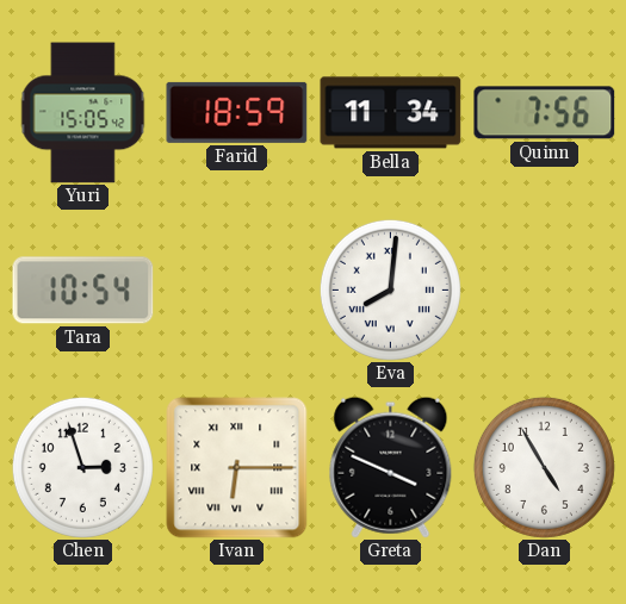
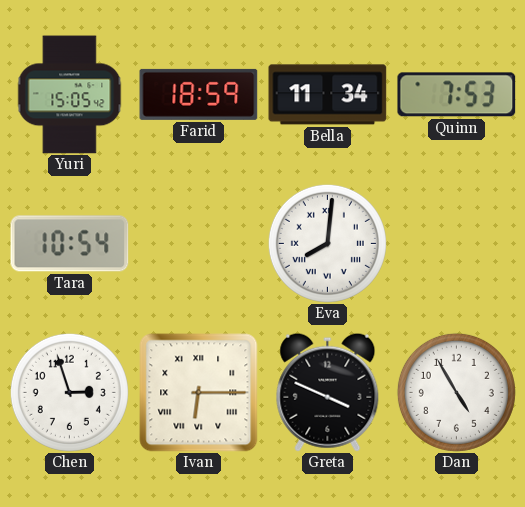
Quinn: 7:56 -> 7:53 (457, 95)
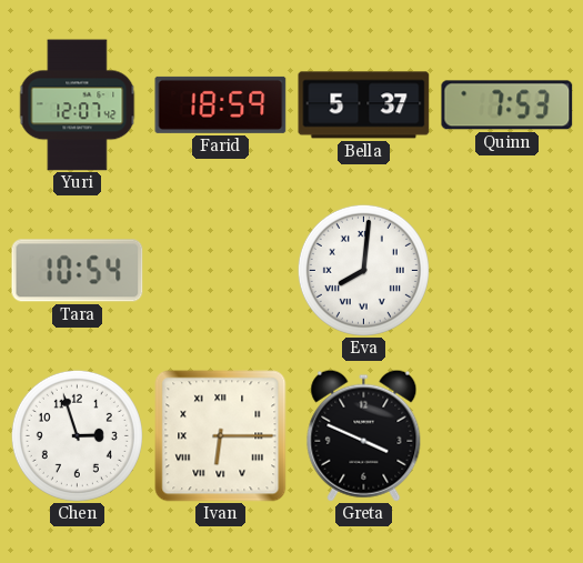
Yuri: 15:05 -> 12:07 (78, 105)
Bella: 11:34 -> 5:37 (364, 105)
Dan: 4:55 -> none (456, 392)
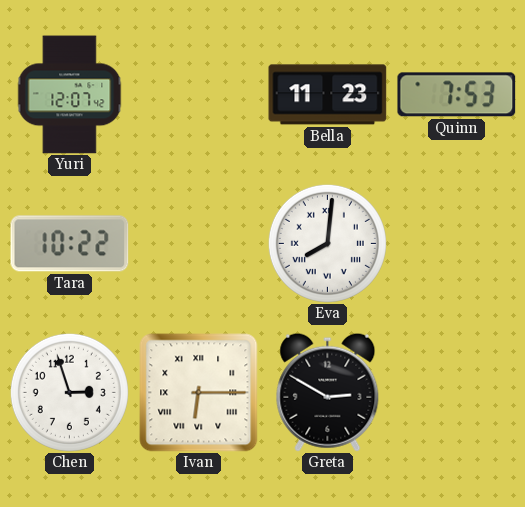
Farid: 18:59 -> none (221, 104)
Bella: 5:37 -> 11:23 (328, 95)
Tara: 10:54 -> 10:22 (70, 244)
Greta: 3:49 -> 2:50 (328, 392)
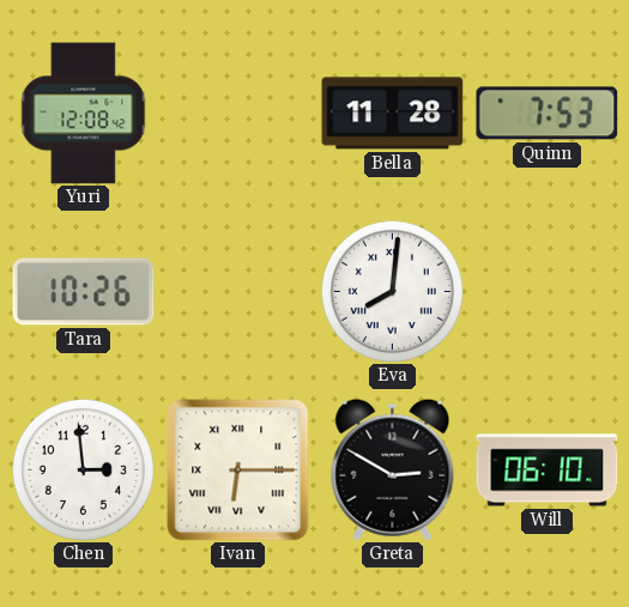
Yuri: 12:07 -> 12:08 (84, 114)
Bella: 11:23 -> 11:28 (393, 114)
Tara: 10:22 -> 10:26 (84, 292)
Chen: 2:57 -> 2:59 (83, 469)
Will: none -> 06:10 (548, 471)
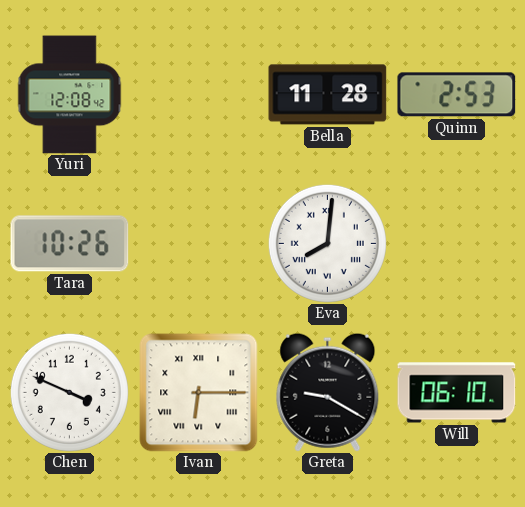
Quinn: 7:53 -> 2:53 (457, 95)
Chen: 2:59 -> 3:49 (69, 392)
Greta: 2:50 -> 9:20 (328, 392)
